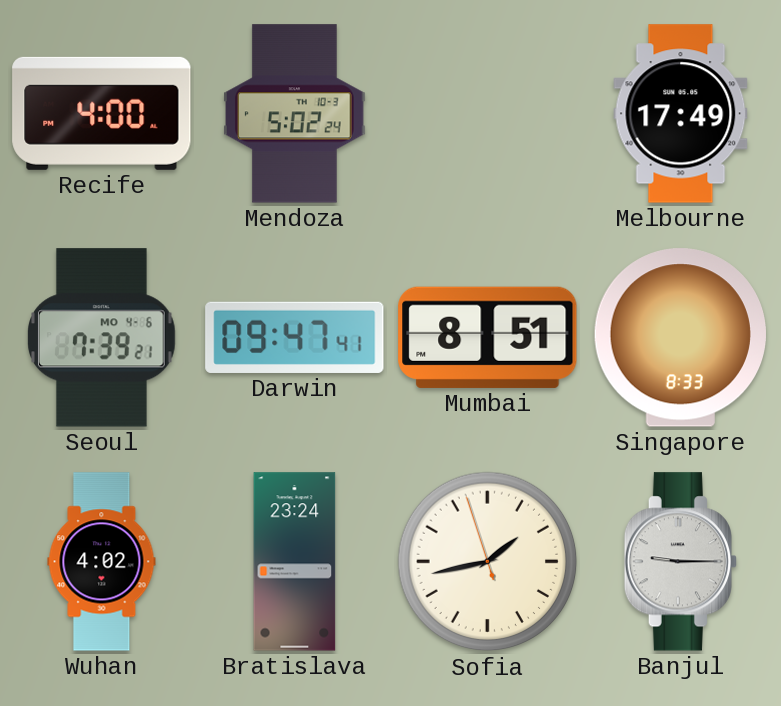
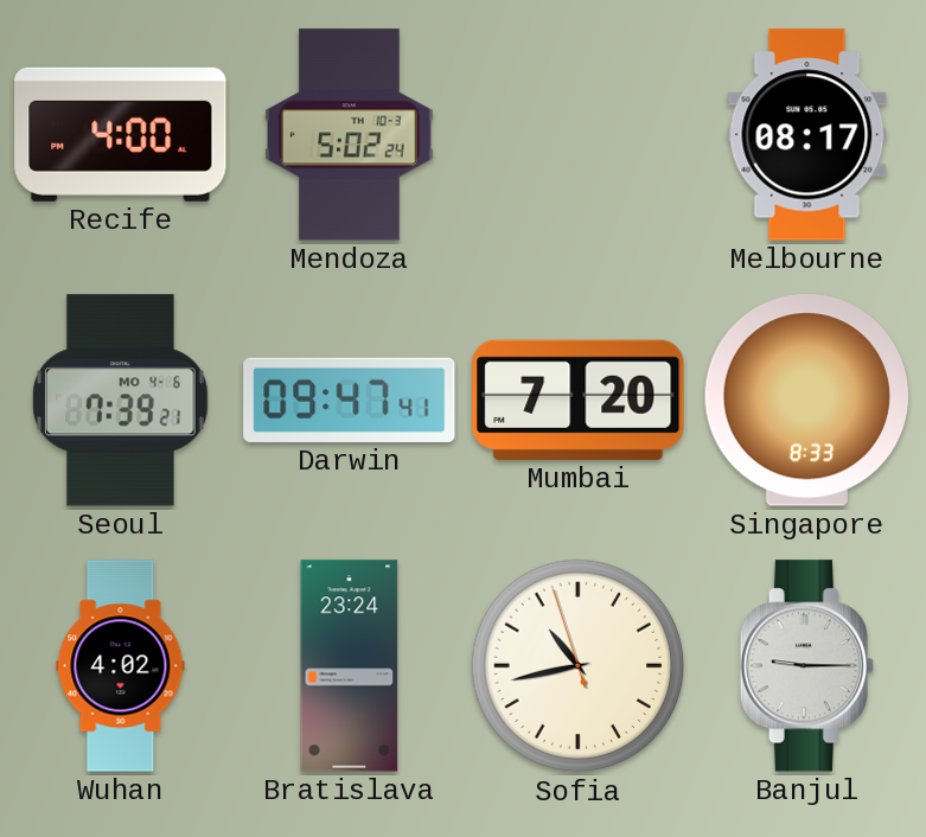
Melbourne: 17:49 -> 08:17 (807, 135)
Mumbai: 8:51 -> 7:20 (579, 400)
Sofia: 1:42 -> 10:42 (579, 666)
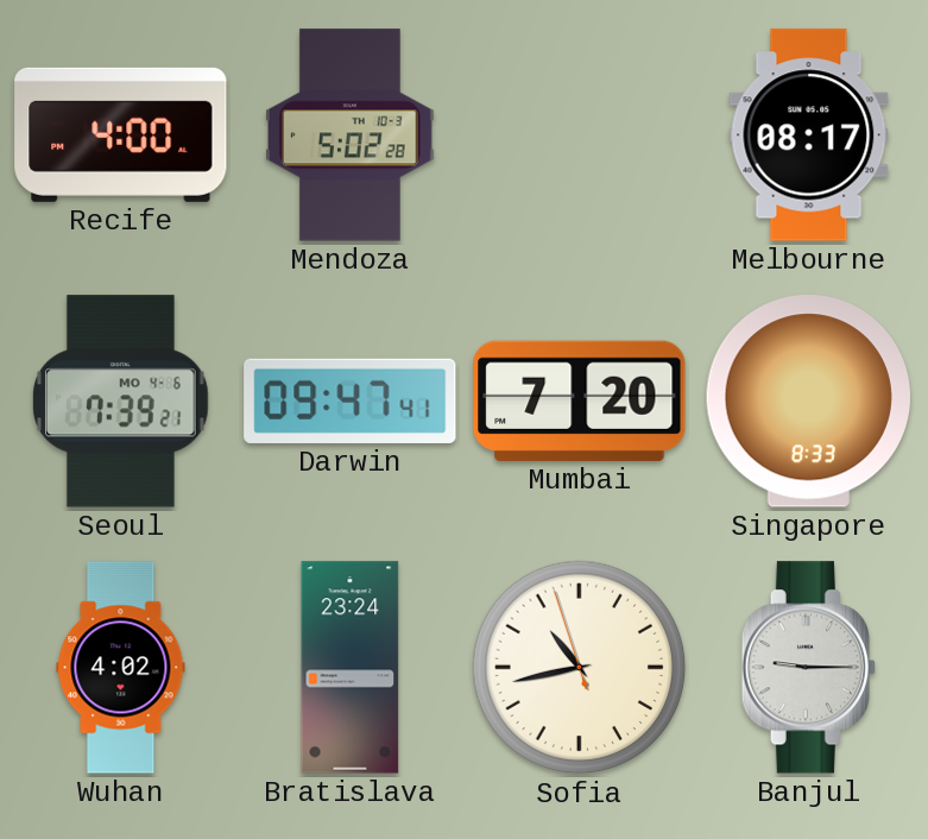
Mendoza: 5:02:24 -> 5:02:28 (351, 135)
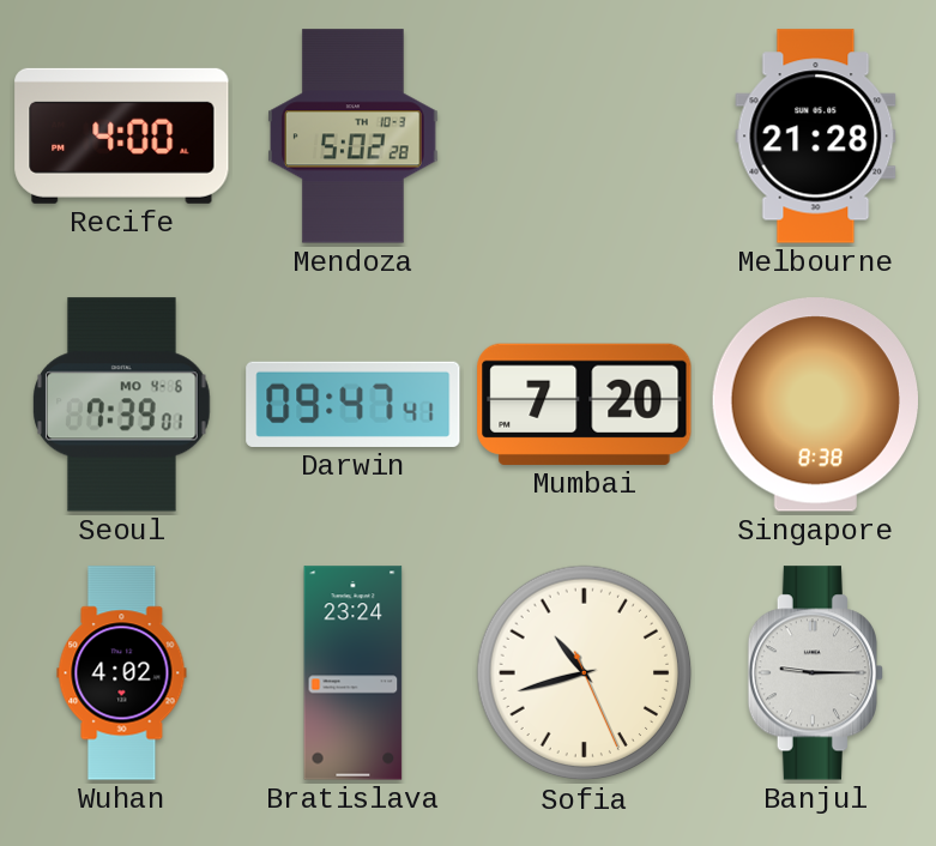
Melbourne: 08:17 -> 21:28 (816, 137)
Seoul: 7:39:21 -> 7:39:01 (122, 405)
Singapore: 8:33 -> 8:38 (815, 405)
Sofia: 10:42:57 -> 10:42:26 (585, 673)
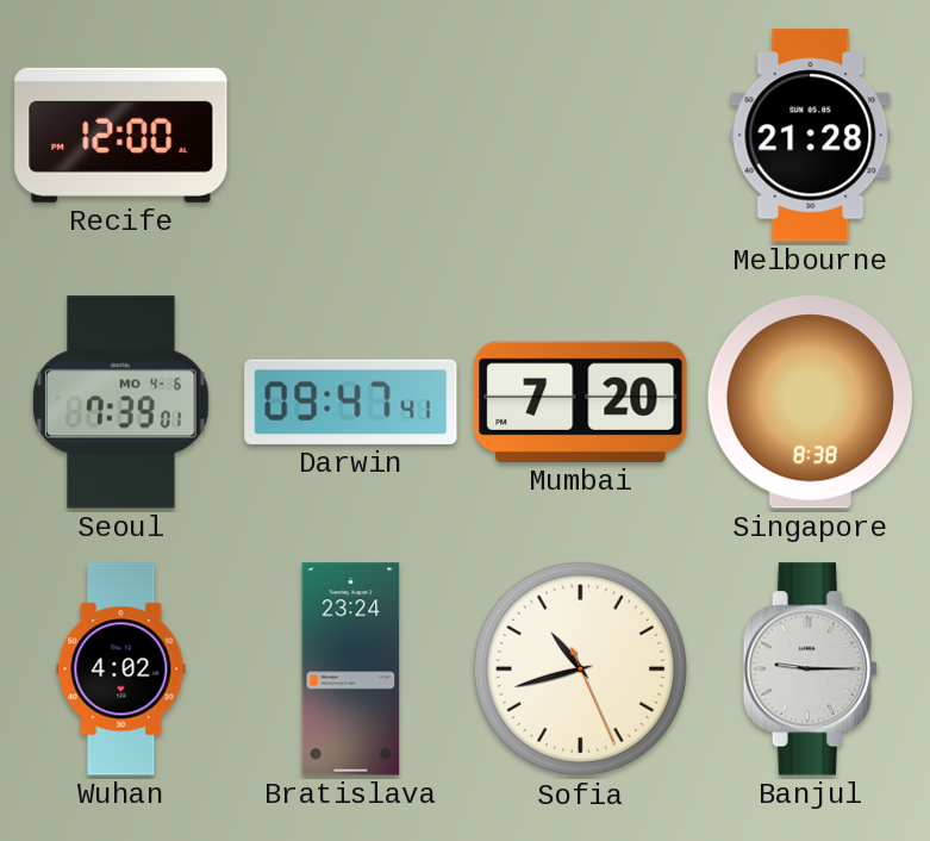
Recife: 4:00 -> 12:00 (121, 135)
Mendoza: 5:02 -> none (354, 137)
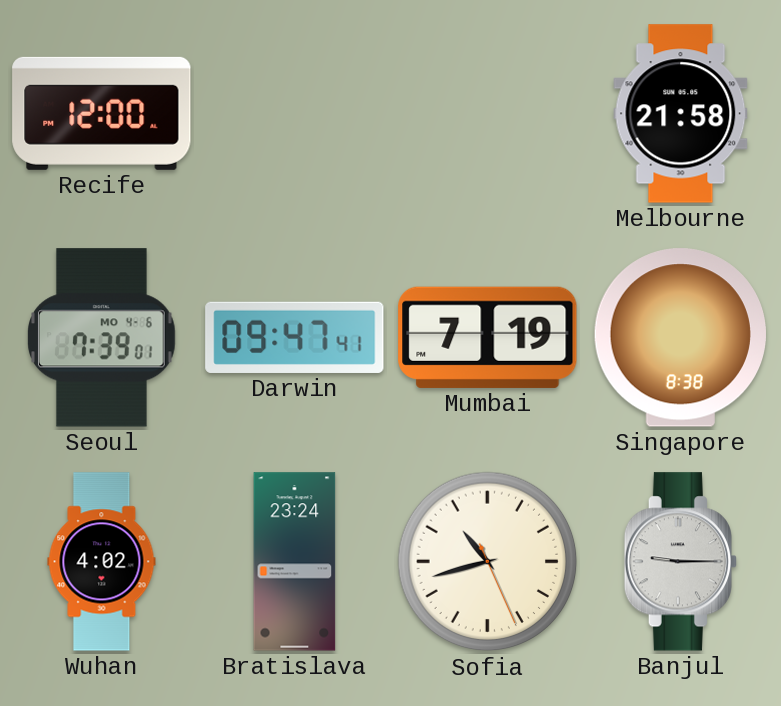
Melbourne: 21:28 -> 21:58 (681, 114)
Mumbai: 7:20 -> 7:19 (488, 337)
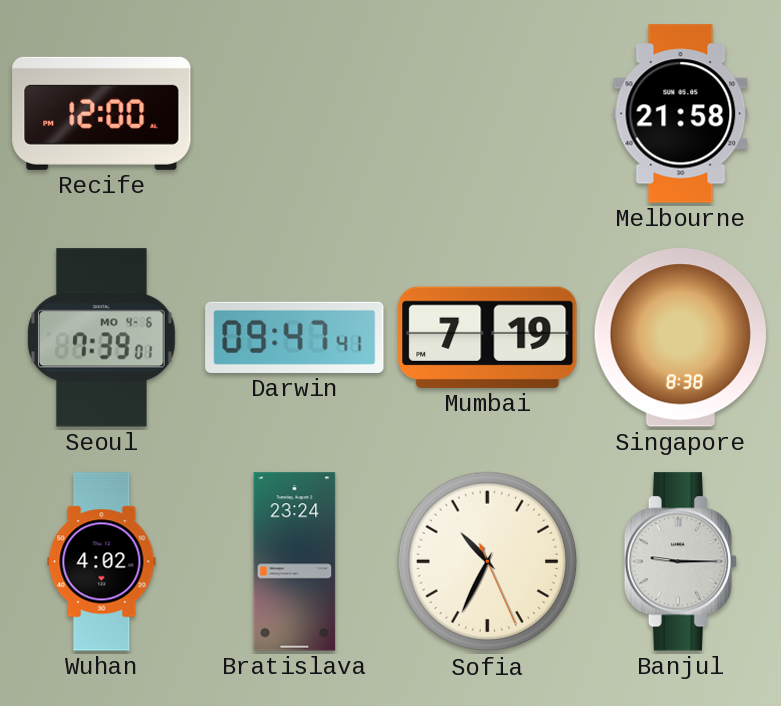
Sofia: 10:42 -> 10:34 (488, 562)
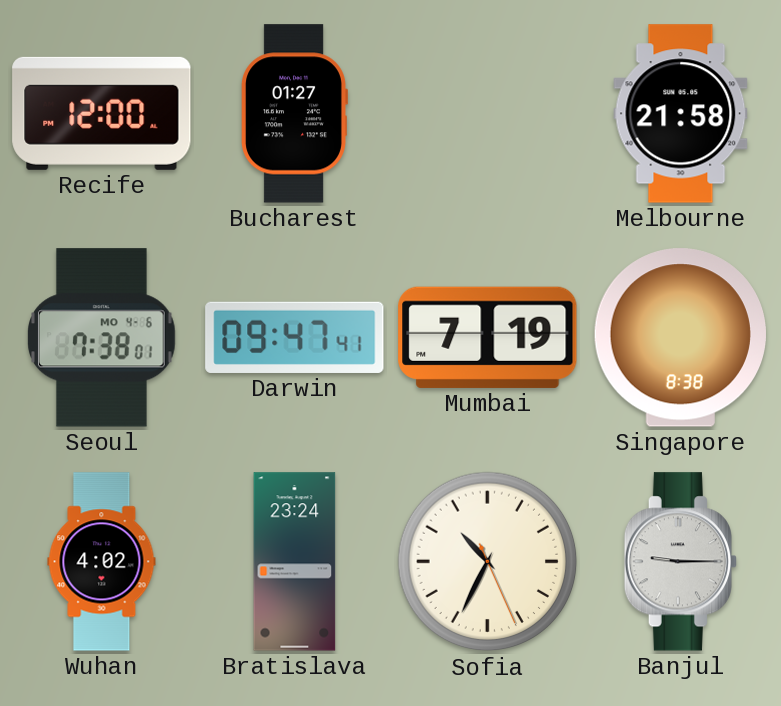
Bucharest: none -> 01:27 (295, 114)
Seoul: 7:39 -> 7:38 (102, 338)
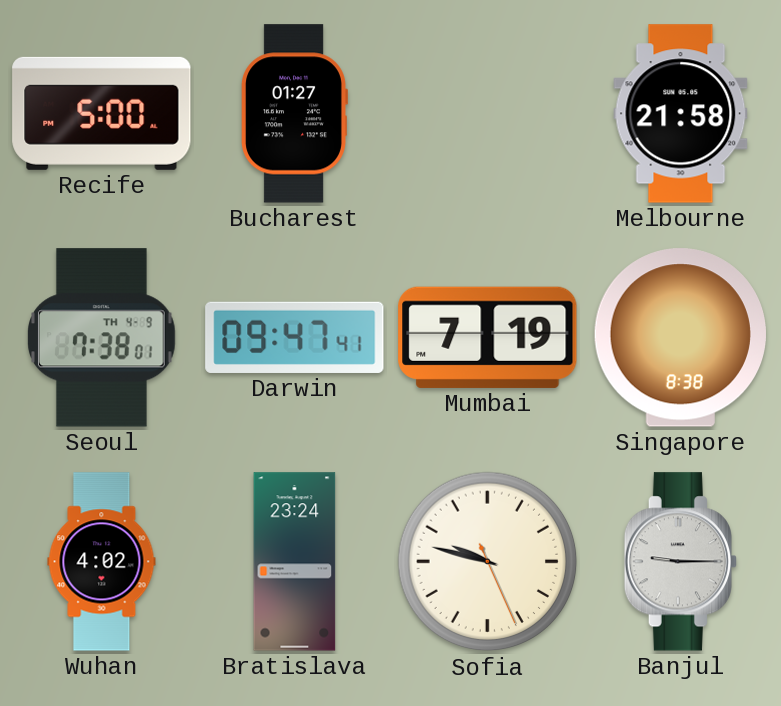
Recife: 12:00 -> 5:00 (102, 113)
Seoul date: MO 4-6 -> TH 4-9 (102, 338)
Sofia: 10:34 -> 9:47 (488, 562)
